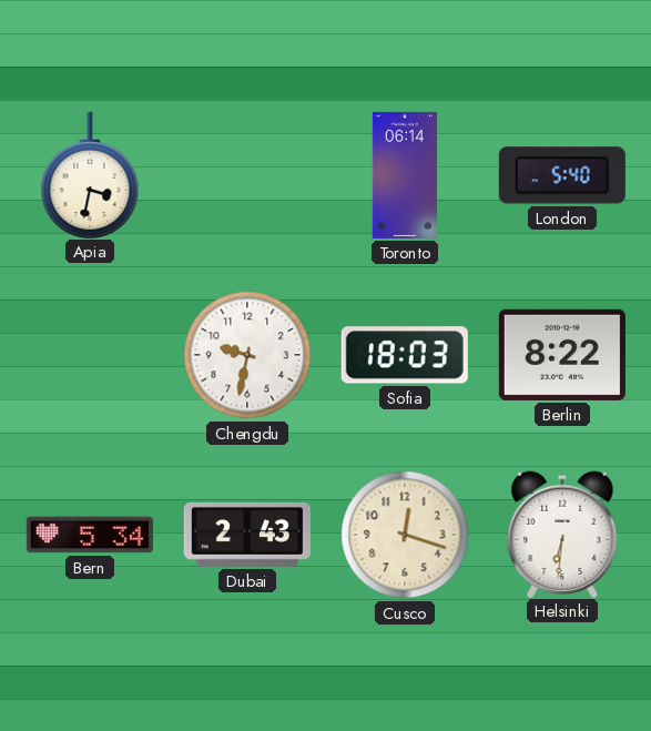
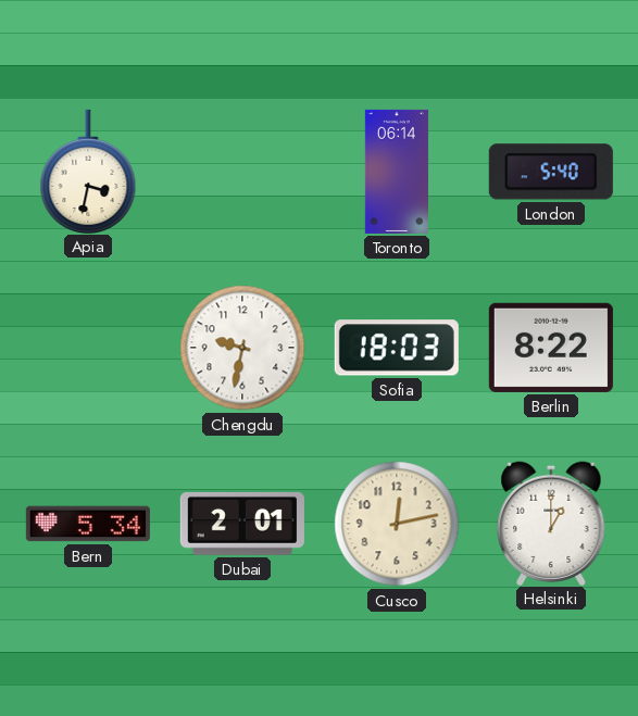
Dubai: 2:43 -> 2:01 (242, 524)
Cusco: 12:18 -> 12:13 (397, 524)
Helsinki: 6:31 -> 1:00 (551, 523)
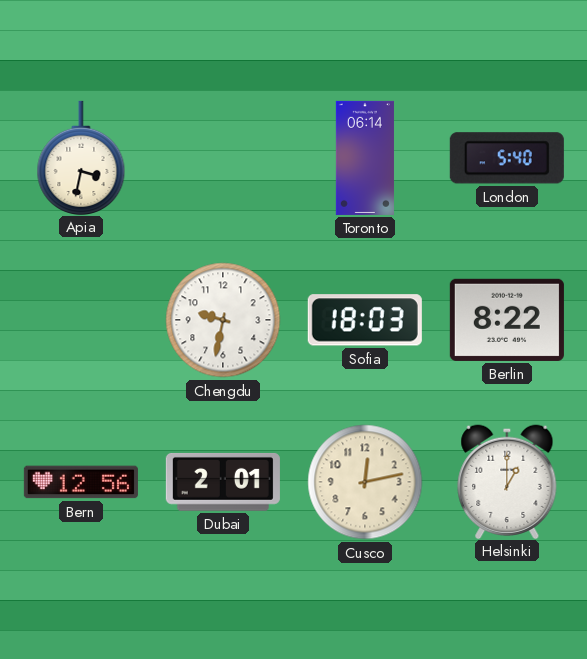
Bern: 5:34 -> 12:56 (81, 482)
